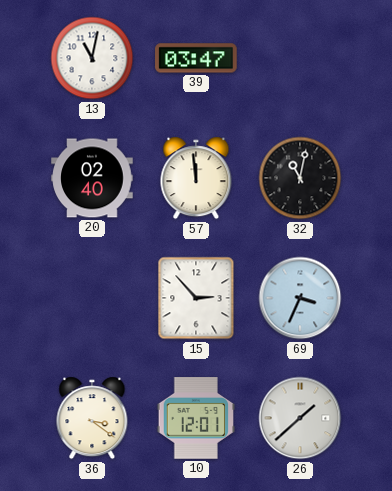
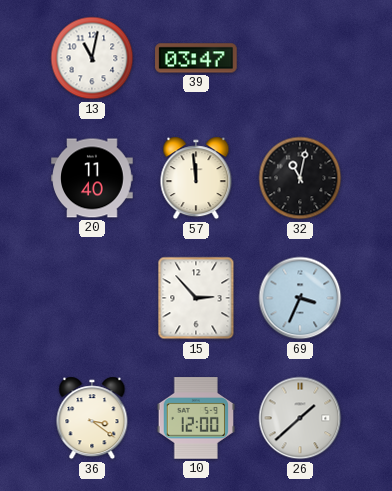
20: 02:40 -> 11:40 (92, 178)
10: 12:01 -> 12:00 (196, 418)
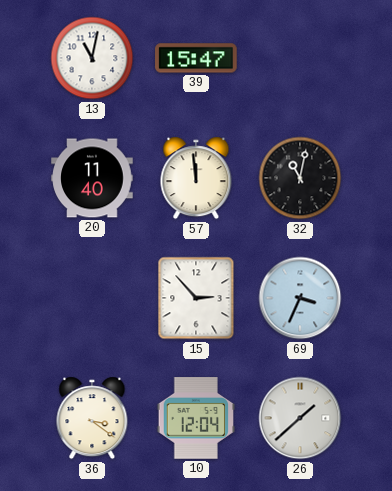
39: 03:47 -> 15:47 (196, 58)
10: 12:00 -> 12:04 (196, 418)
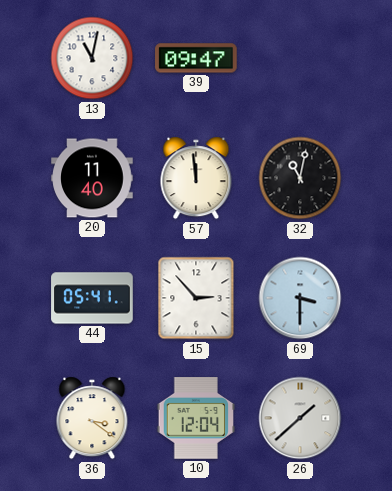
39: 15:47 -> 09:47 (196, 58)
44: none -> 05:41 (92, 298)
69: 3:34 -> 3:30 (300, 298)
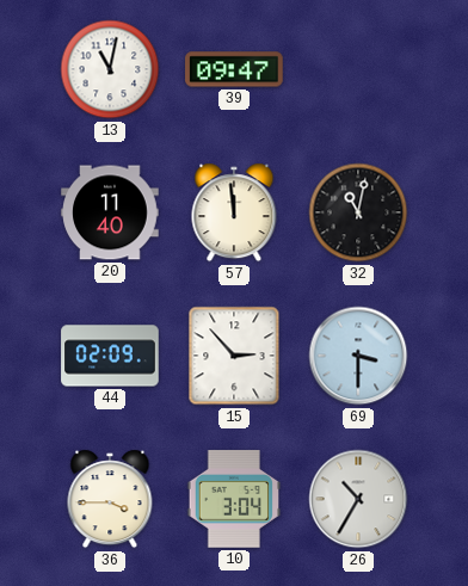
44: 05:41 -> 02:09 (110, 356)
36: 3:21 -> 3:45 (110, 499)
10: 12:04 -> 3:04 (234, 499)
26: 1:38 -> 10:35 (358, 499)
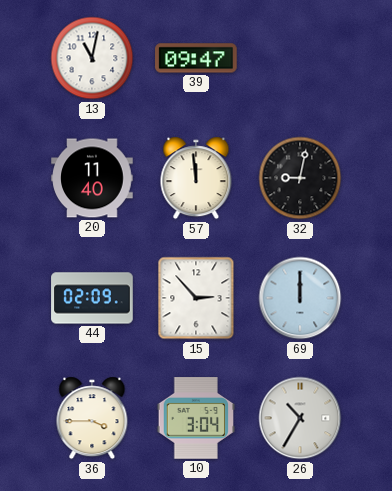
32: 11:02 -> 9:02 (300, 178)
69: 3:30 -> 12:00 (300, 298)
